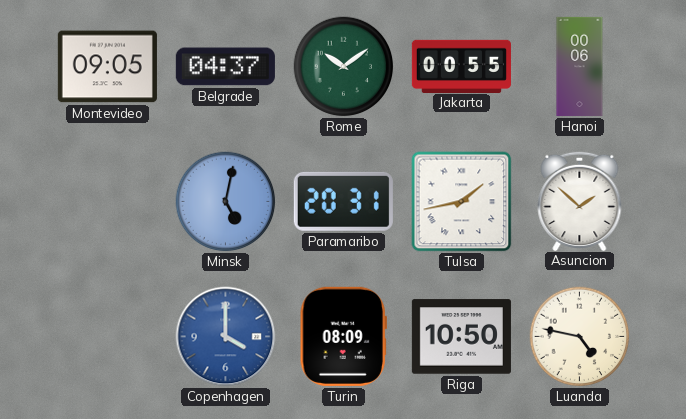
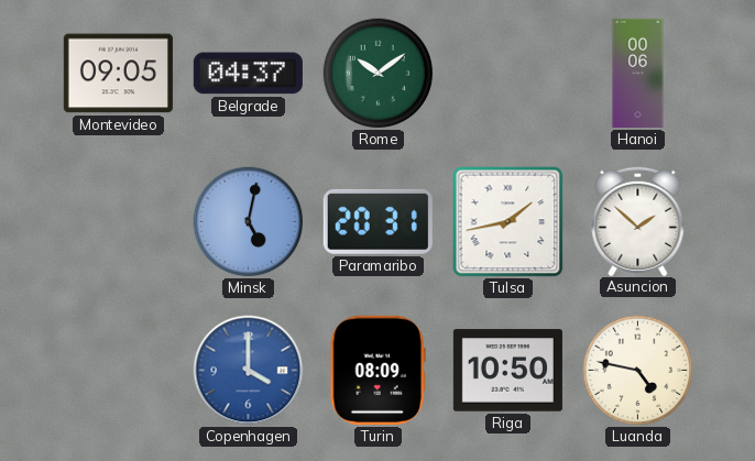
Jakarta: 00:55 -> none (461, 66)
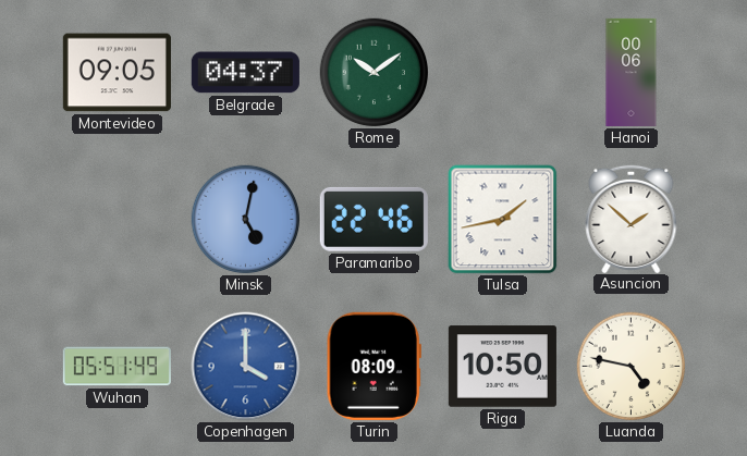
Paramaribo: 20:31 -> 22:46 (373, 219)
Wuhan: none -> 05:51 (117, 367)
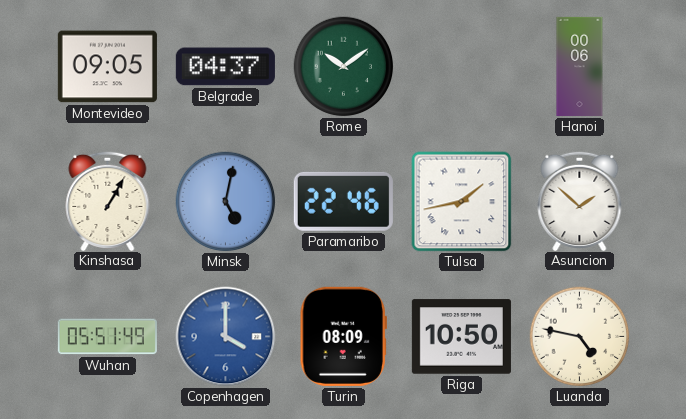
Kinshasa: none -> 1:05 (108, 200)
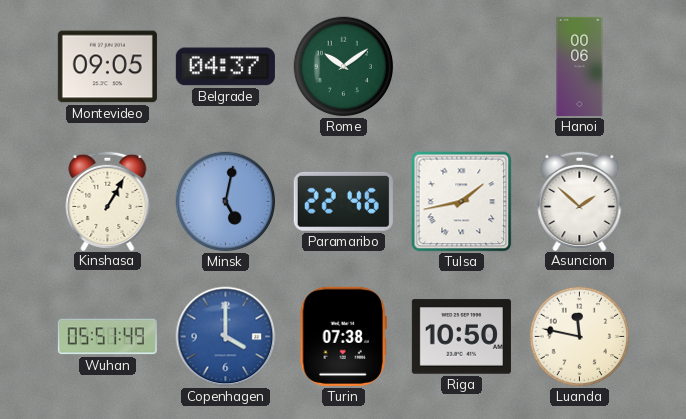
Turin: 08:09 -> 07:38 (343, 336)
Luanda: 4:47 -> 11:47 (580, 337)
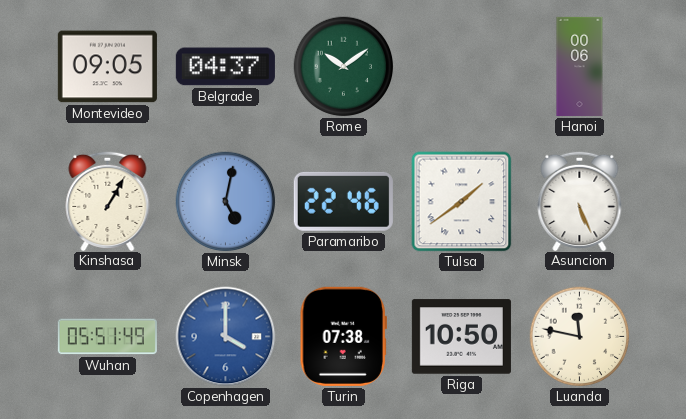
Tulsa: 1:43 -> 1:39 (462, 202)
Asuncion: 1:52 -> 5:26 (580, 200)
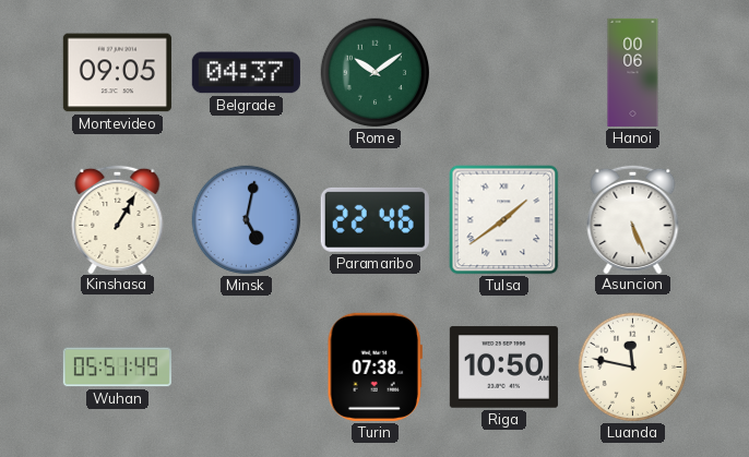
Copenhagen: 4:00 -> none (226, 337)
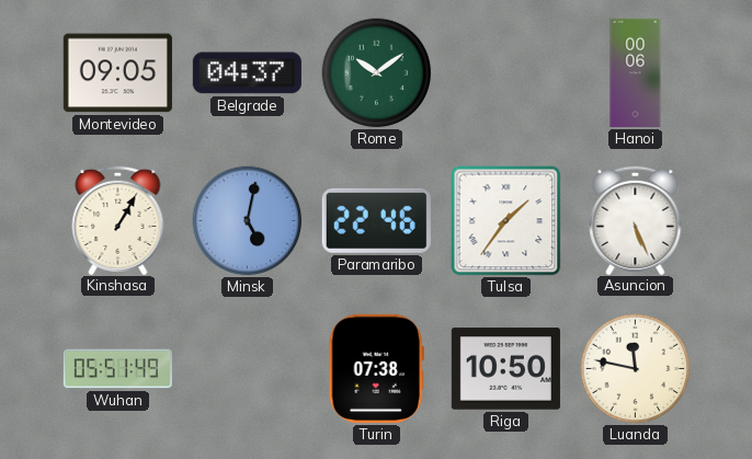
Tulsa: 1:39 -> 1:36 (506, 221)
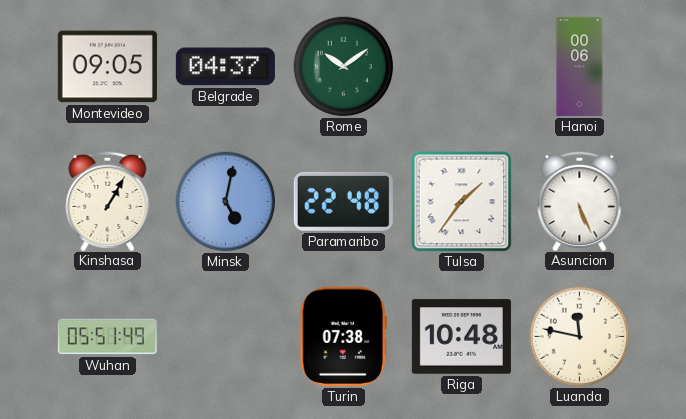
Paramaribo: 22:46 -> 22:48 (343, 201)
Riga: 10:50 -> 10:48 (461, 337)
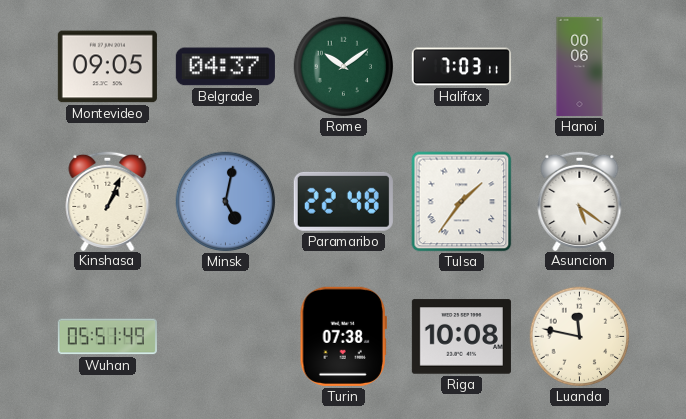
Halifax: none -> 7:03 (461, 67)
Kinshasa: 1:05 -> 1:04 (108, 200)
Asuncion: 5:26 -> 5:21 (580, 200)
Riga: 10:48 -> 10:08 (461, 337)
